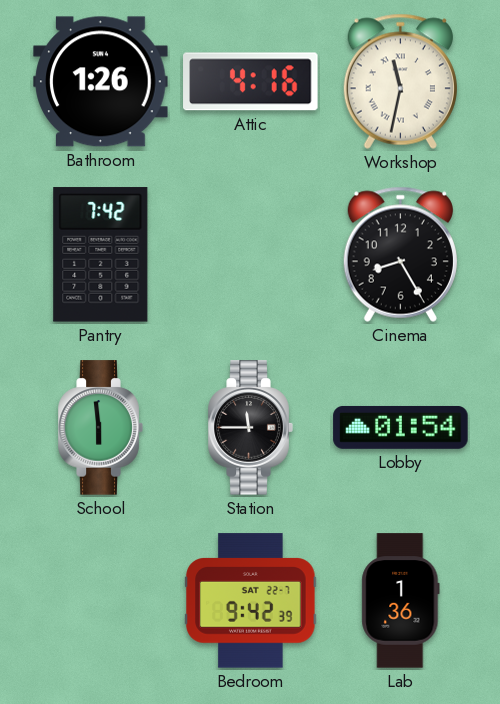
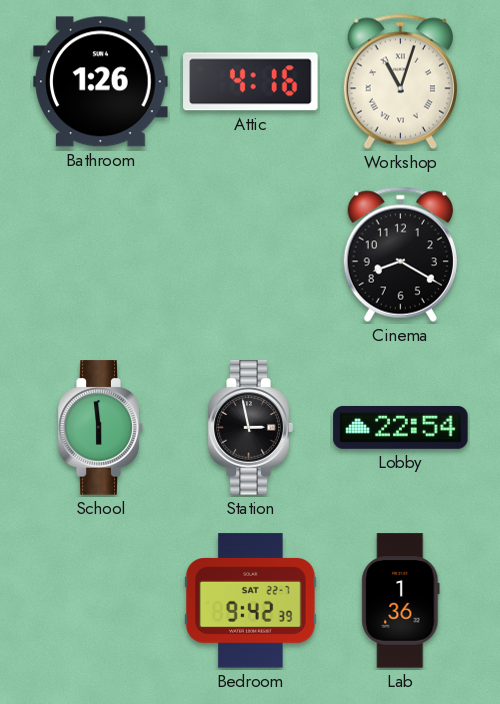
Workshop: 11:32 -> 11:03 (400, 81)
Pantry: 7:42 -> none (101, 255)
Cinema: 8:25 -> 8:20 (400, 254)
Station: 11:45 -> 2:58 (250, 428)
Lobby: 01:54 -> 22:54 (401, 427)
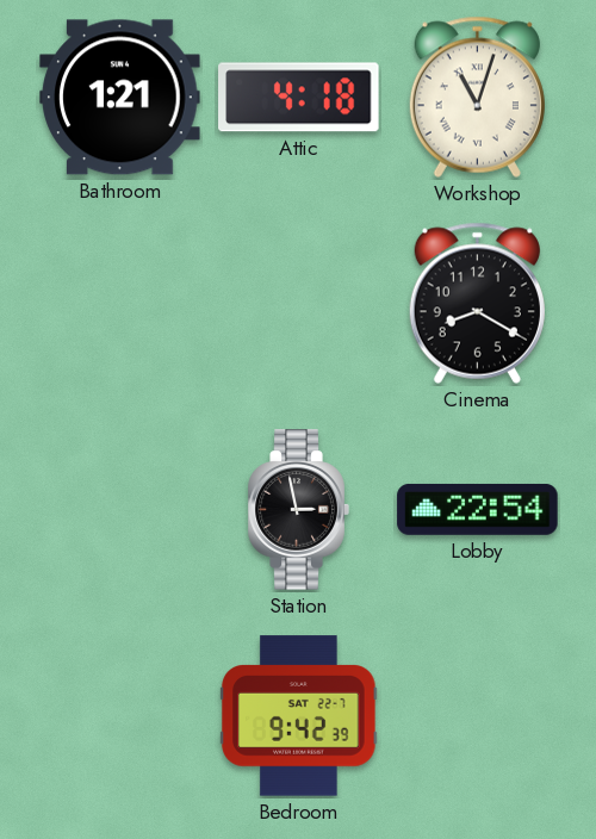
Bathroom: 1:26 -> 1:21 (120, 98)
Attic: 4:16 -> 4:18 (299, 98)
School: 5:59 -> none (100, 428)
Lab: 1:36 -> none (401, 601)
